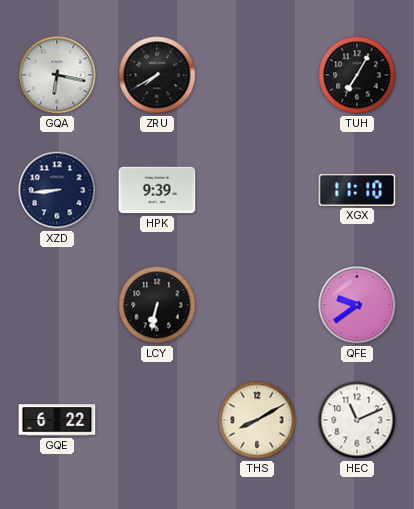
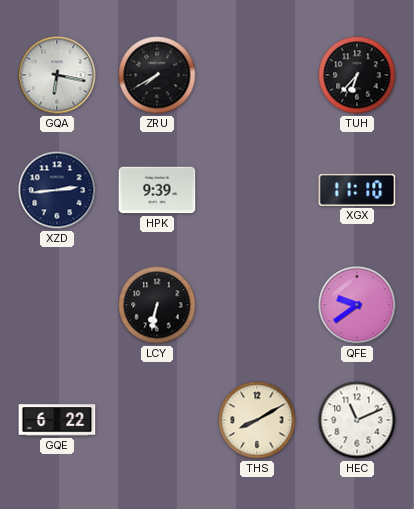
TUH: 7:05 -> 6:37 (357, 75)
XZD: 8:44 -> 2:44 (57, 190)
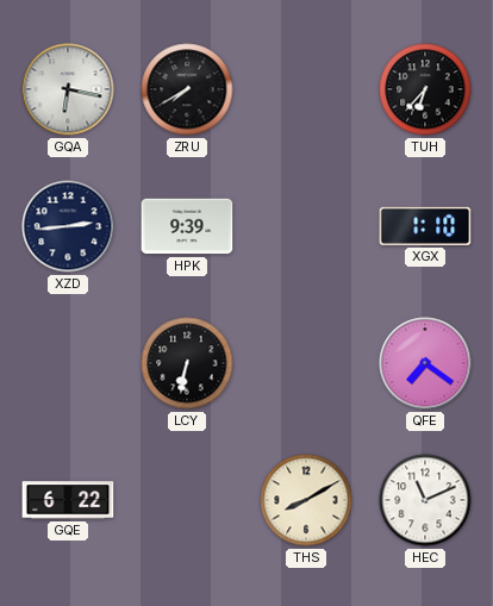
XGX: 11:10 -> 1:10 (425, 226)
QFE: 9:39 -> 7:21 (425, 363)
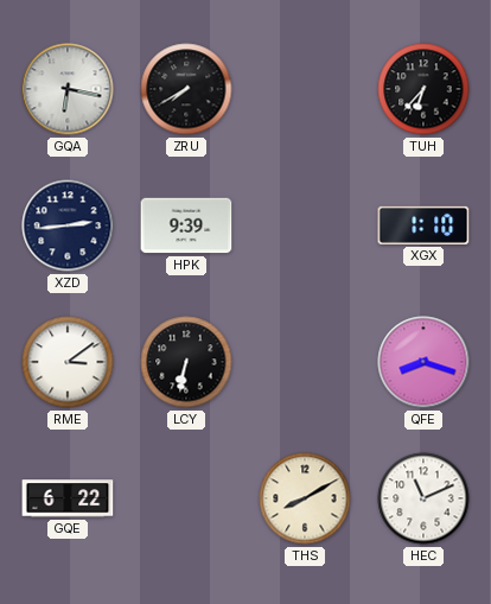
RME: none -> 3:09 (68, 362)
QFE: 7:21 -> 8:18 (423, 362)
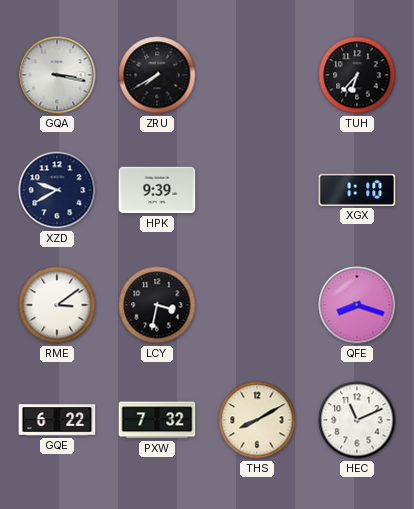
GQA: 6:17 -> 3:17 (57, 75)
XZD: 2:44 -> 9:40 (57, 190)
LCY: 6:32 -> 3:32 (157, 305)
PXW: none -> 7:32 (157, 420)
